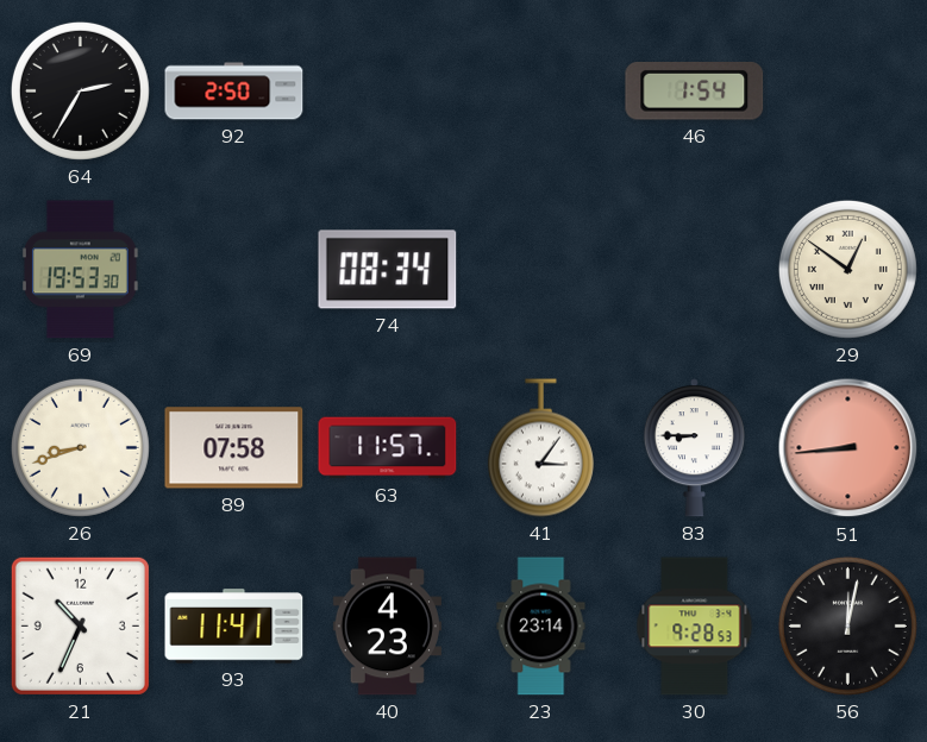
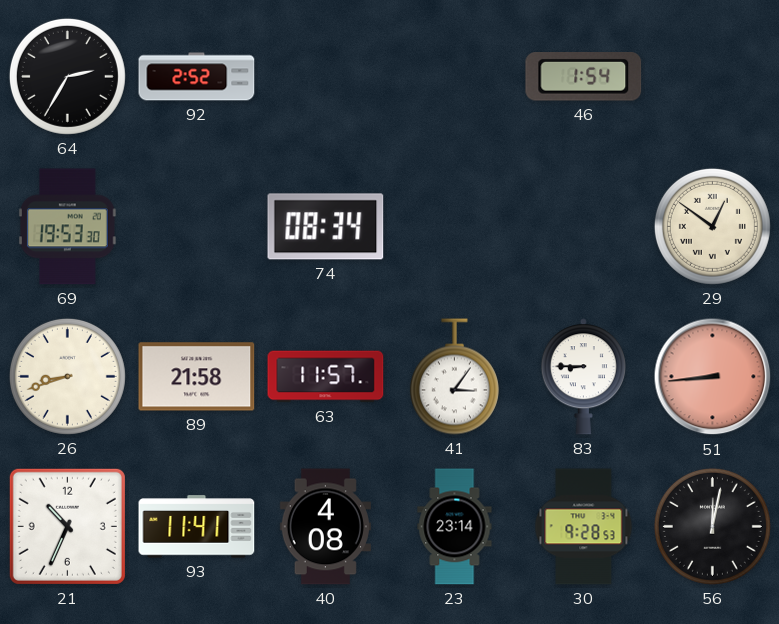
92: 2:50 -> 2:52 (197, 77)
89: 07:58 -> 21:58 (197, 377)
40: 4:23 -> 4:08 (325, 527)
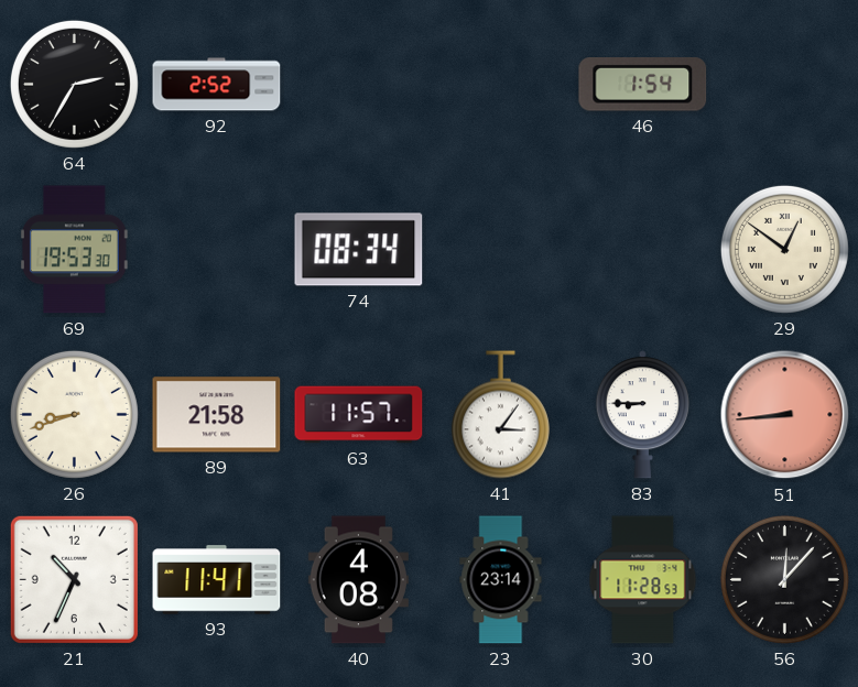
30: 9:28 -> 11:28 (643, 580)
56: 12:02 -> 12:07 (784, 579)
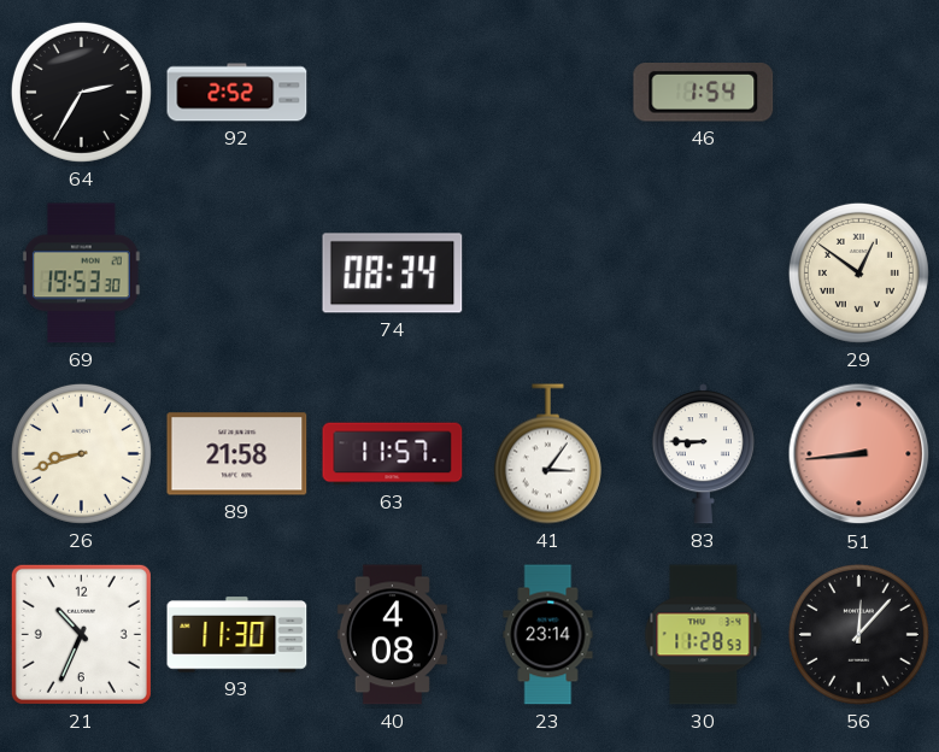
93: 11:41 -> 11:30 (237, 635)
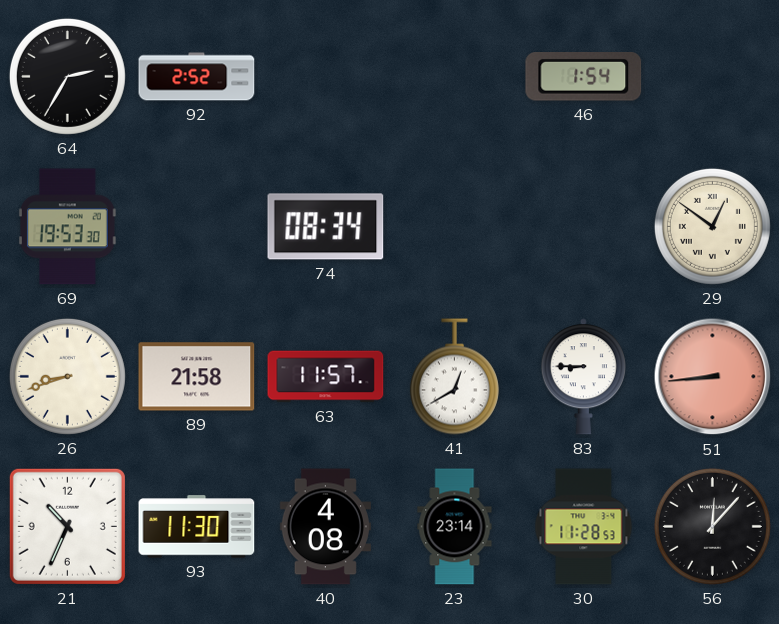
41: 3:06 -> 12:40 (454, 377)
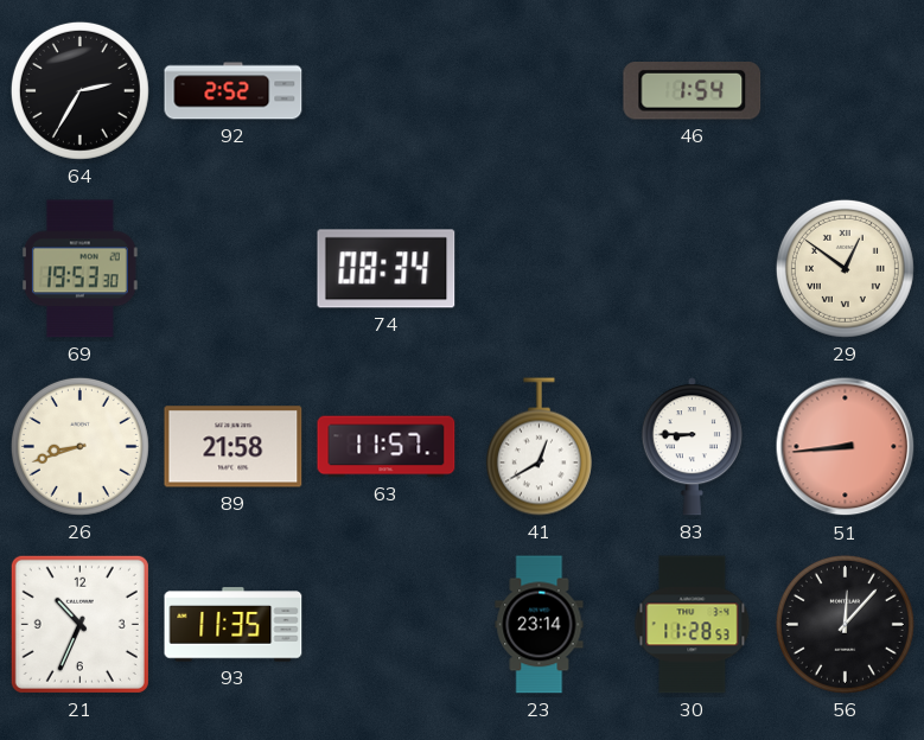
93: 11:30 -> 11:35 (234, 625)
40: 4:08 -> none (325, 527)
